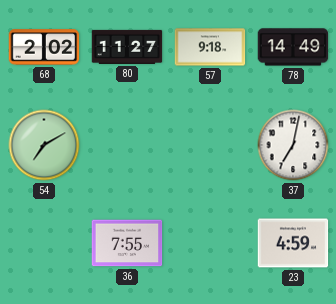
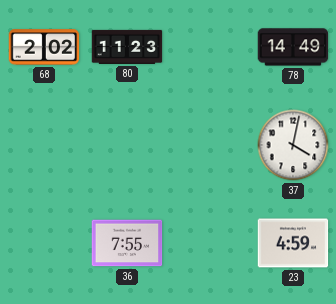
80: 11:27 -> 11:23 (127, 47)
57: 9:18 -> none (210, 47)
54: 7:10 -> none (44, 145)
37: 7:02 -> 4:02 (293, 145)
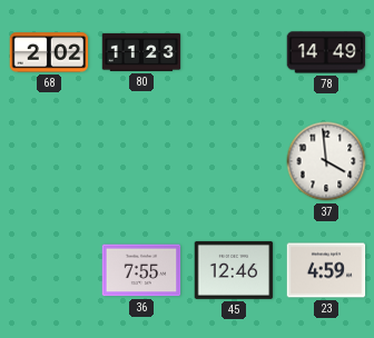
37: 4:02 -> 3:59 (326, 161)
45: none -> 12:46 (234, 270)
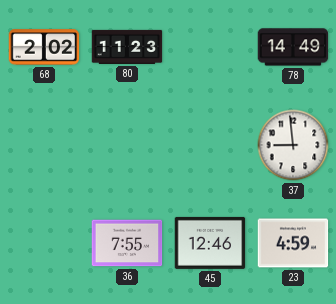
37: 3:59 -> 8:59 (293, 145)
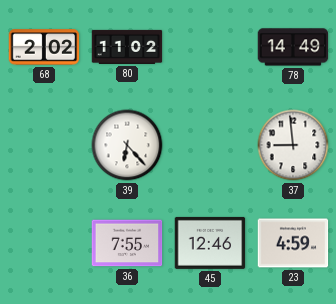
80: 11:23 -> 11:02 (127, 47)
39: none -> 6:23 (127, 145)
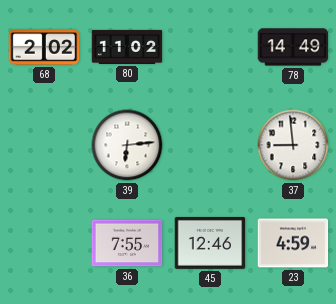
39: 6:23 -> 6:14 (127, 145)
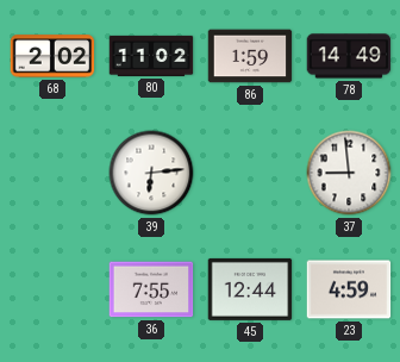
86: none -> 1:59 (250, 56)
45: 12:46 -> 12:44 (250, 289)
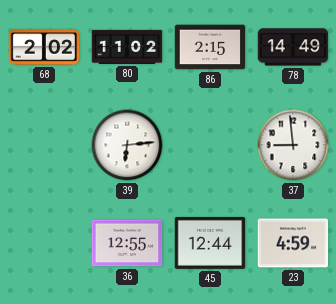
86: 1:59 -> 2:15 (210, 47)
36: 7:55 -> 12:55 (127, 243)
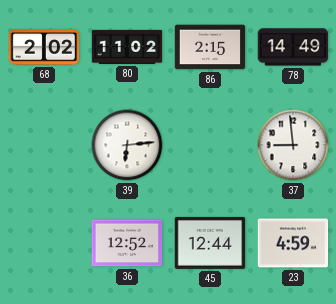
36: 12:55 -> 12:52 (127, 243)
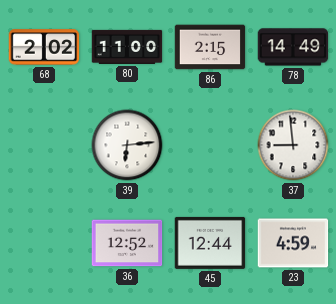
80: 11:02 -> 11:00 (127, 47)
